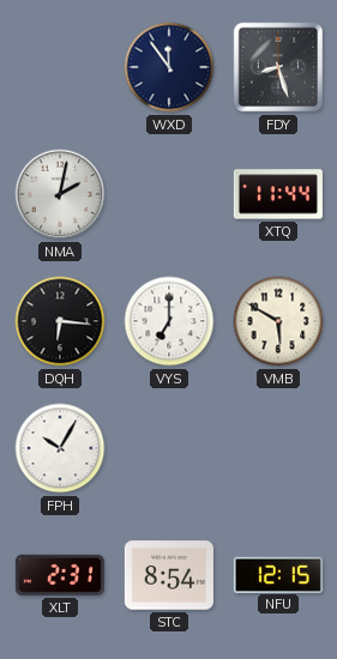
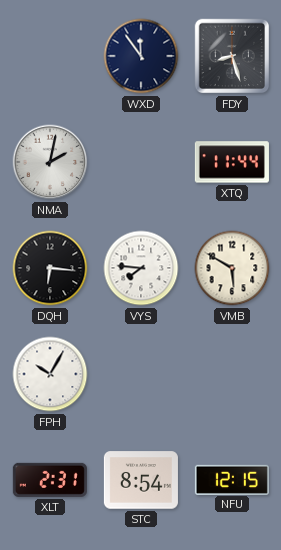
VYS: 7:00 -> 7:46 (141, 268)
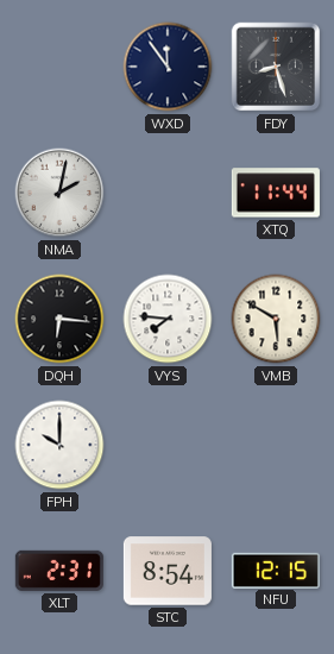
FPH: 10:05 -> 10:00 (59, 445)
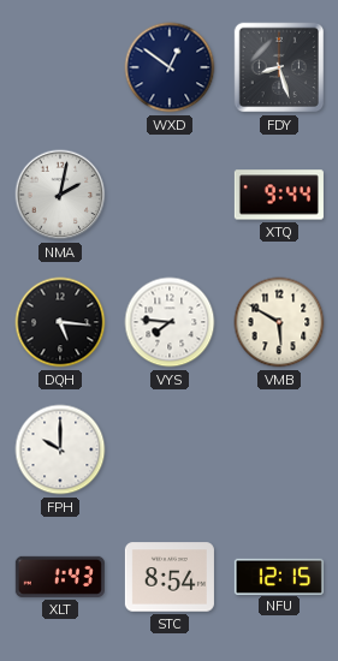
WXD: 11:54 -> 12:51 (170, 67)
XTQ: 11:44 -> 9:44 (279, 195)
DQH: 6:16 -> 5:16 (60, 322)
XLT: 2:31 -> 1:43 (60, 577)
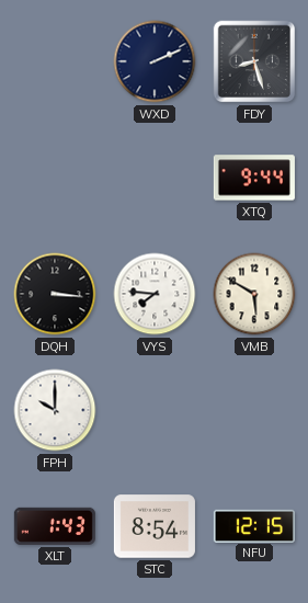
WXD: 12:51 -> 2:11 (155, 61)
NMA: 2:02 -> none (60, 195)
DQH: 5:16 -> 3:16 (55, 294)
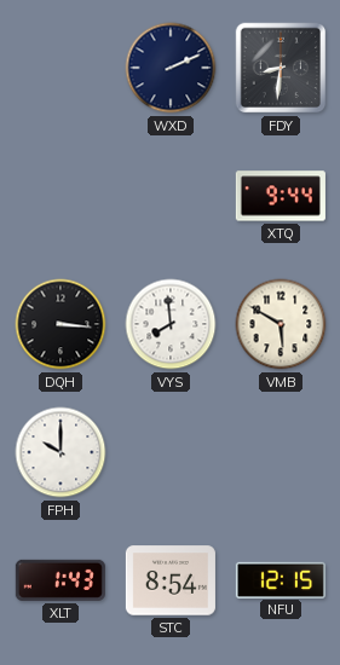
FDY: 8:27 -> 8:31 (281, 68)
VYS: 7:46 -> 7:59 (171, 324)
